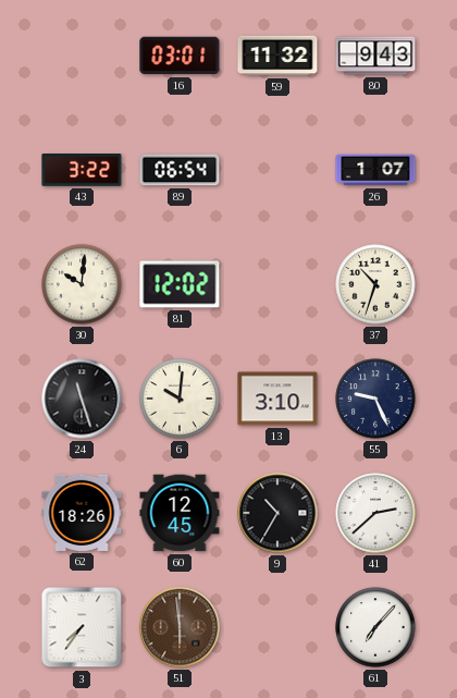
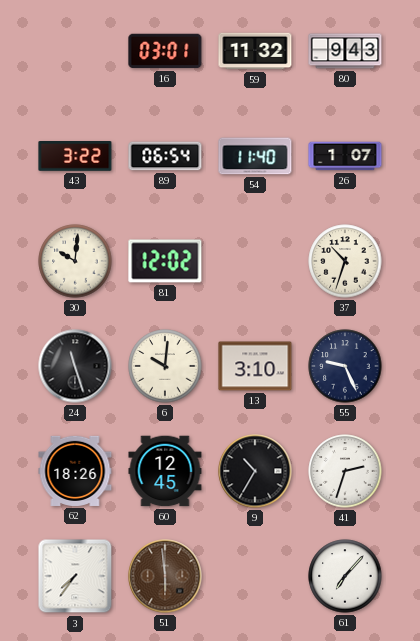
54: none -> 11:40 (255, 156)
41: 2:38 -> 2:33 (345, 471)
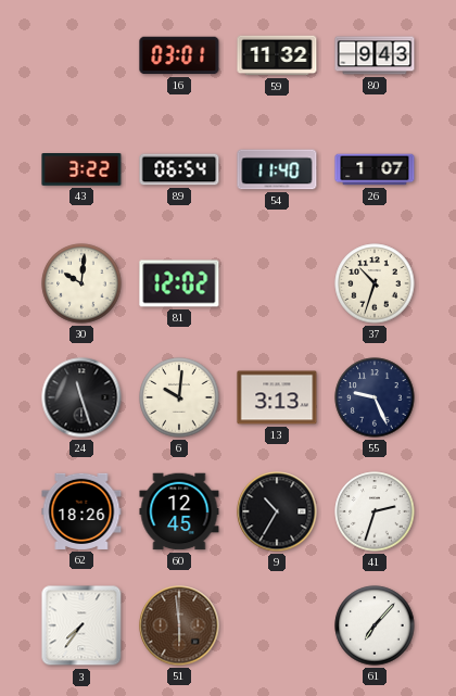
13: 3:10 -> 3:13 (277, 397)
